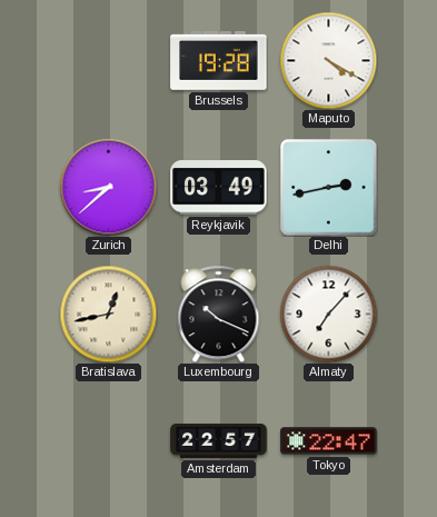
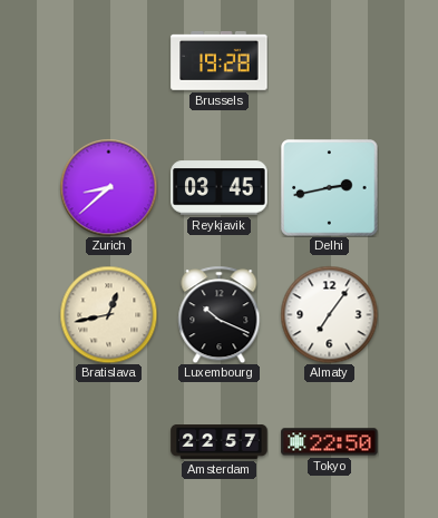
Maputo: 4:20 -> none (328, 60)
Reykjavik: 03:49 -> 03:45 (220, 188)
Almaty: 7:07 -> 7:06 (329, 314)
Tokyo: 22:47 -> 22:50 (330, 442)
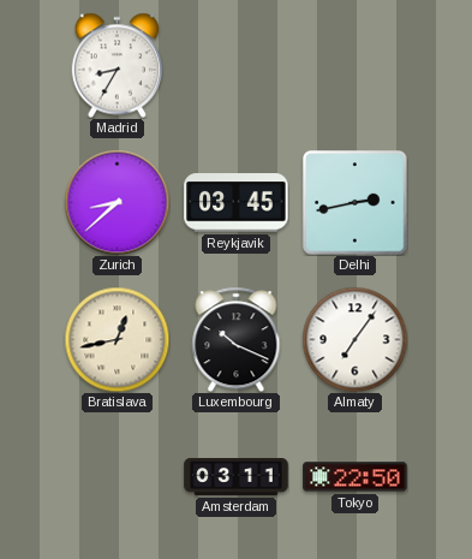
Madrid: none -> 8:35 (118, 65)
Brussels: 19:28 -> none (220, 60)
Amsterdam: 22:57 -> 03:11 (237, 477)
